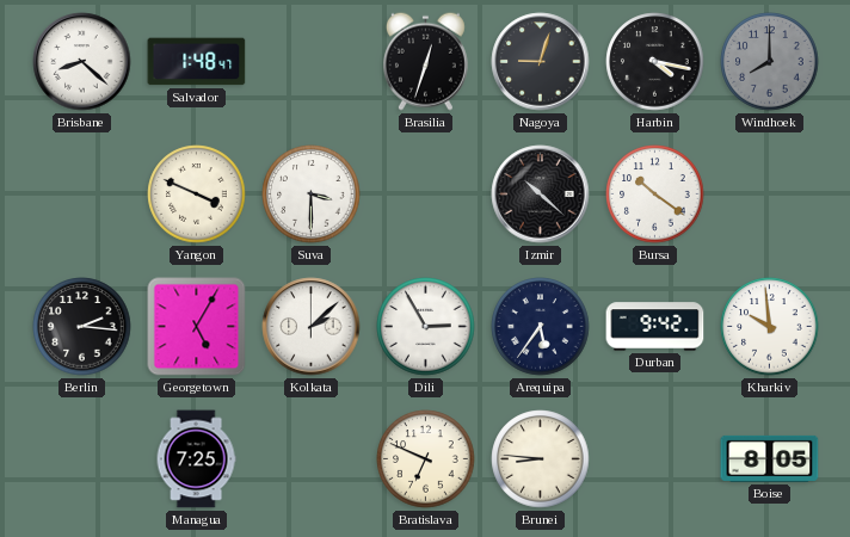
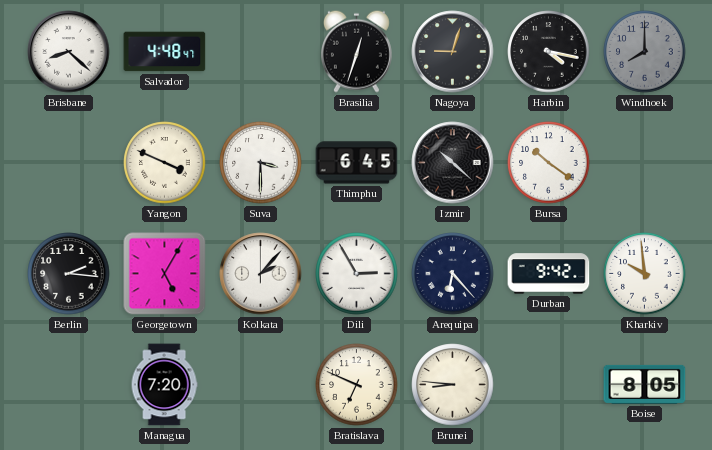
Salvador: 1:48 -> 4:48 (165, 52)
Thimphu: none -> 6:45 (357, 163)
Kolkata: 2:08 -> 2:07 (261, 274)
Arequipa: 5:36 -> 6:23 (453, 274)
Managua: 7:25 -> 7:20 (164, 385)
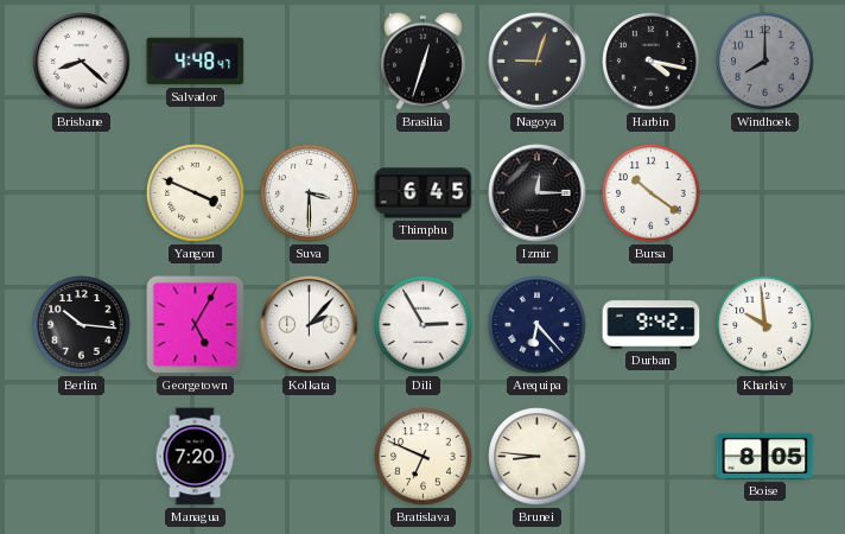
Izmir: 10:22 -> 12:15 (538, 193)
Berlin: 2:16 -> 10:16 (82, 325)
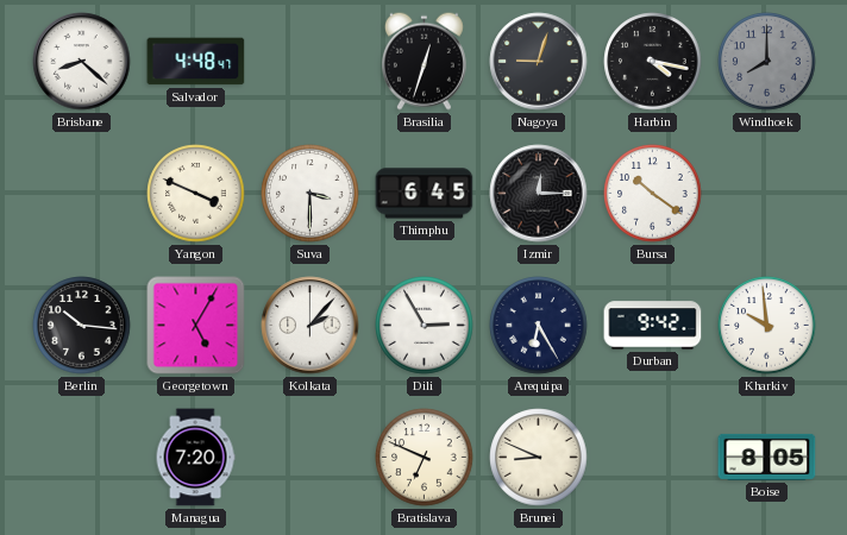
Arequipa: 6:23 -> 6:25 (539, 326)
Brunei: 8:46 -> 8:49 (539, 458)
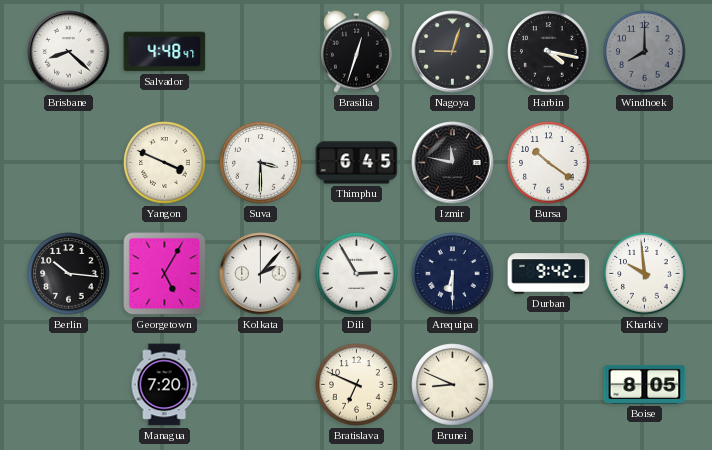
Izmir: 12:15 -> 11:47 (453, 163)
Arequipa: 6:25 -> 6:30 (453, 274)
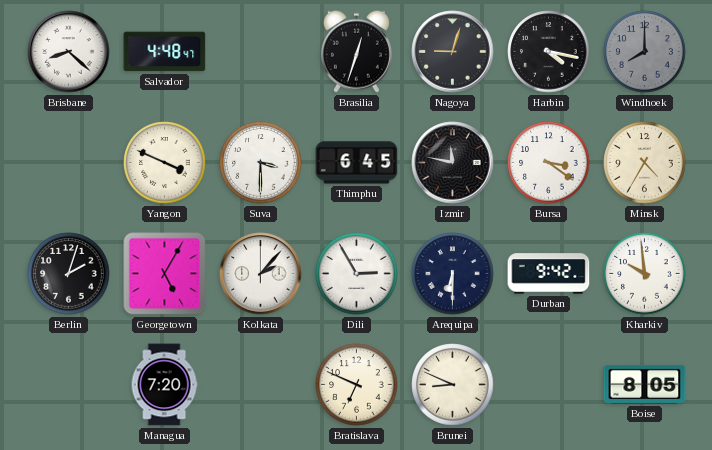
Bursa: 10:21 -> 3:21 (549, 163)
Minsk: none -> 4:35 (645, 163)
Berlin: 10:16 -> 2:03 (69, 274)
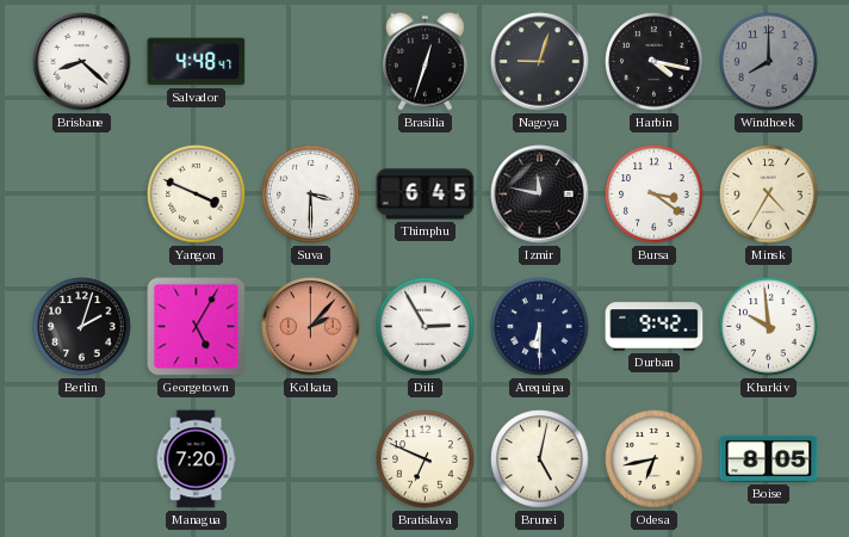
Kolkata dial: white -> salmon (311, 327)
Brunei: 8:49 -> 5:02 (540, 459)
Odesa: none -> 6:43 (655, 459)
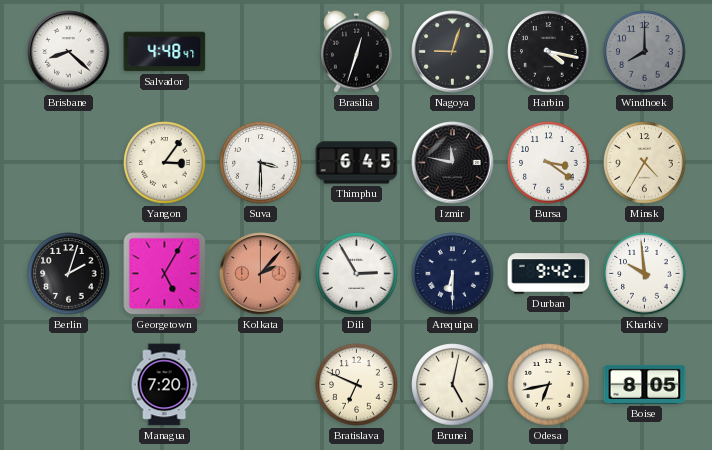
Yangon: 3:49 -> 3:06 (165, 163)
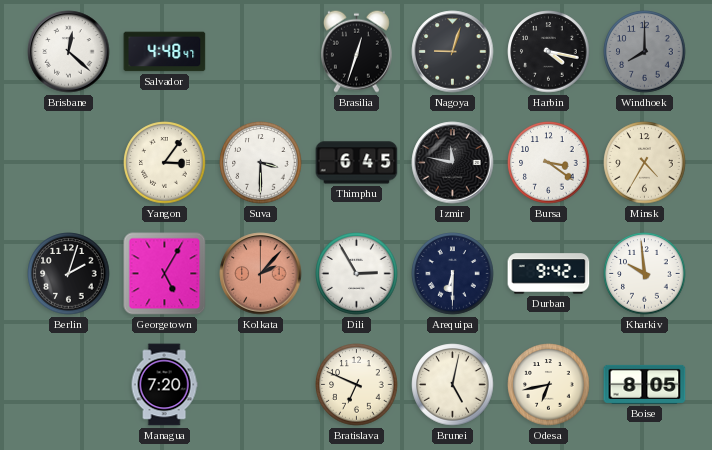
Brisbane: 8:22 -> 12:22 (69, 52)
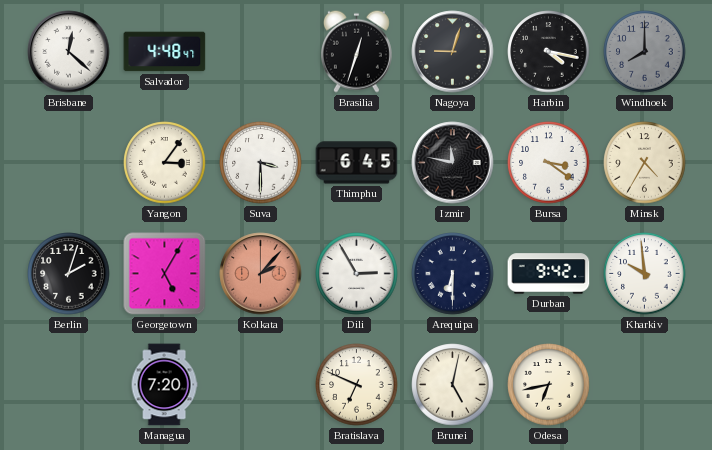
Boise: 8:05 -> none (645, 384)
